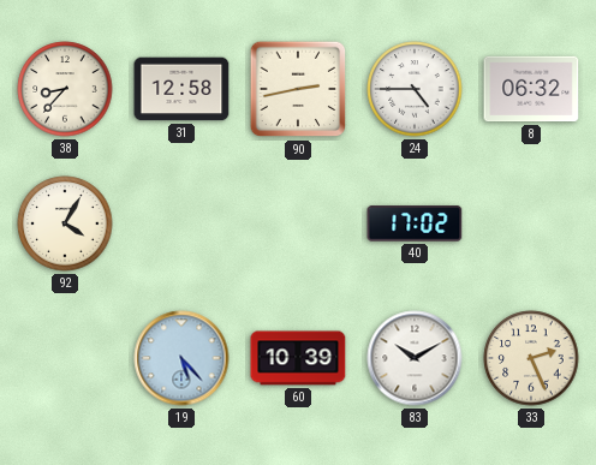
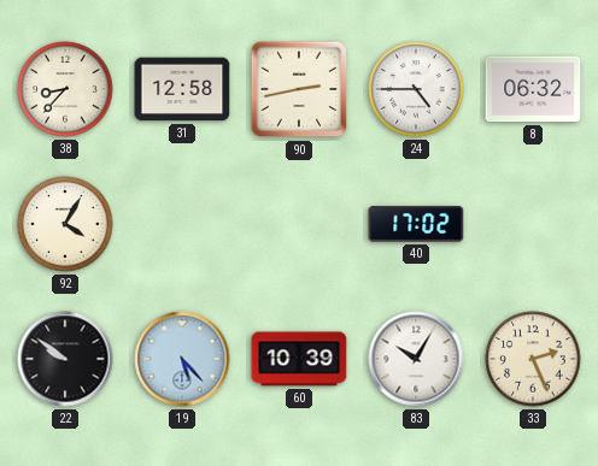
22: none -> 9:51 (65, 359)
83: 10:10 -> 10:05 (416, 359)
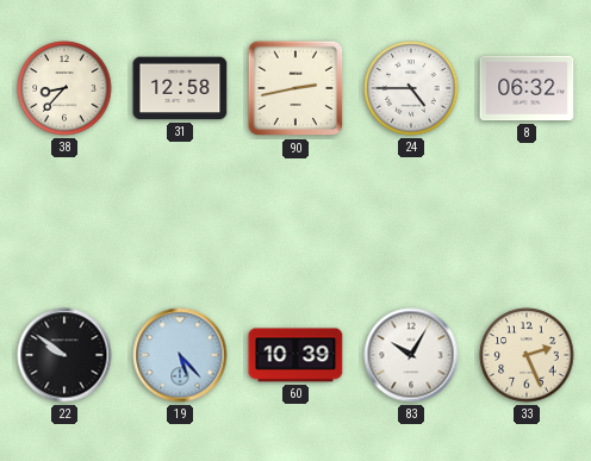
92: 4:05 -> none (65, 224)
40: 17:02 -> none (416, 224)
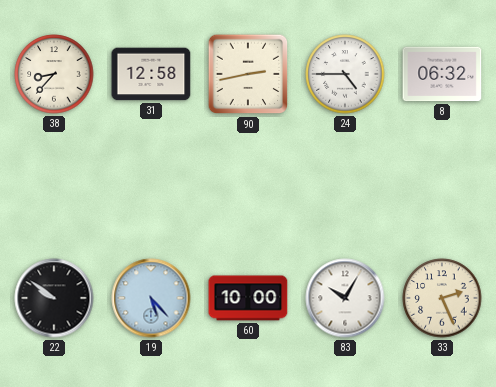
60: 10:39 -> 10:00 (248, 298)
